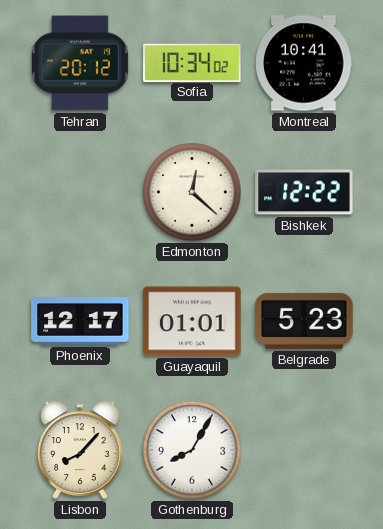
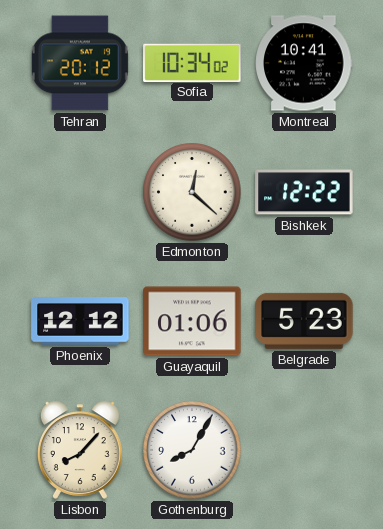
Phoenix: 12:17 -> 12:12 (80, 321)
Guayaquil: 01:01 -> 01:06 (192, 321)
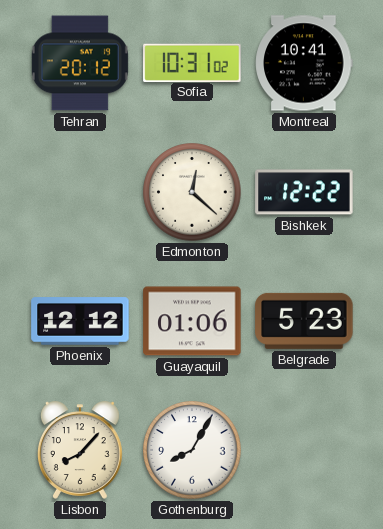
Sofia: 10:34 -> 10:31 (192, 62)
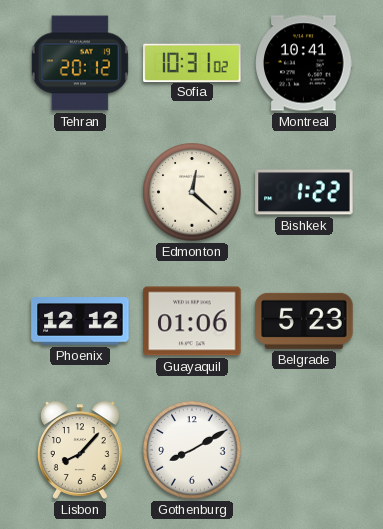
Bishkek: 12:22 -> 1:22 (304, 192)
Gothenburg: 8:05 -> 8:10 (192, 450)
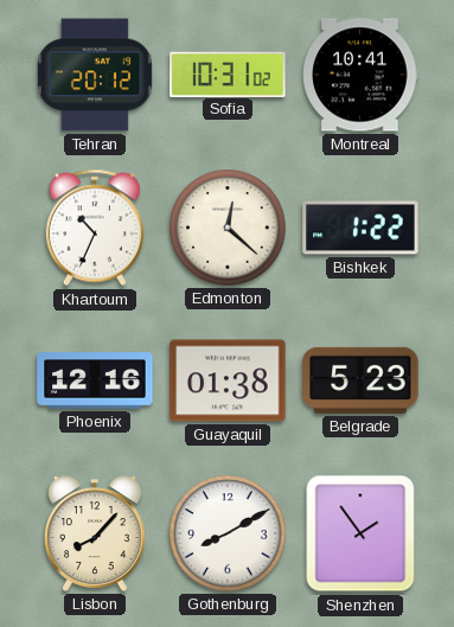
Khartoum: none -> 10:34 (95, 228)
Phoenix: 12:12 -> 12:16 (95, 380)
Guayaquil: 01:06 -> 01:38 (228, 380)
Shenzhen: none -> 1:54 (360, 533)
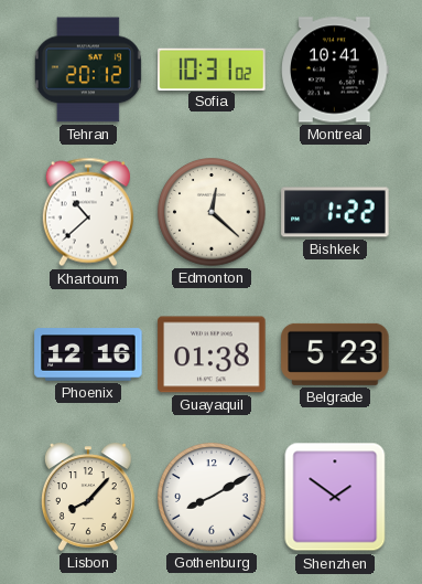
Khartoum: 10:34 -> 10:38 (88, 212)
Shenzhen: 1:54 -> 1:51 (335, 497)
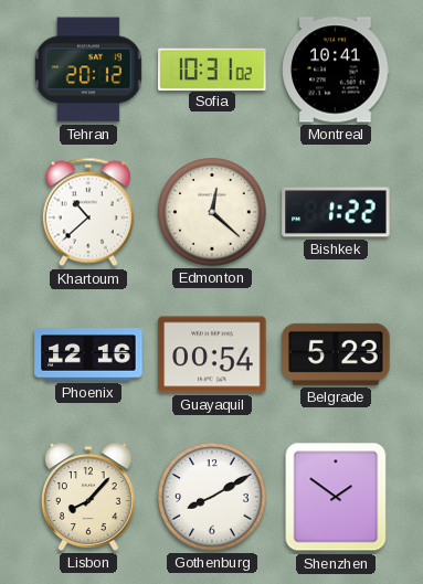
Guayaquil: 01:38 -> 00:54 (212, 354)
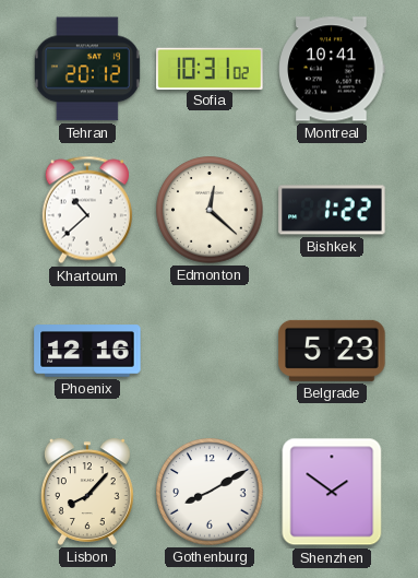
Guayaquil: 00:54 -> none (212, 354)
